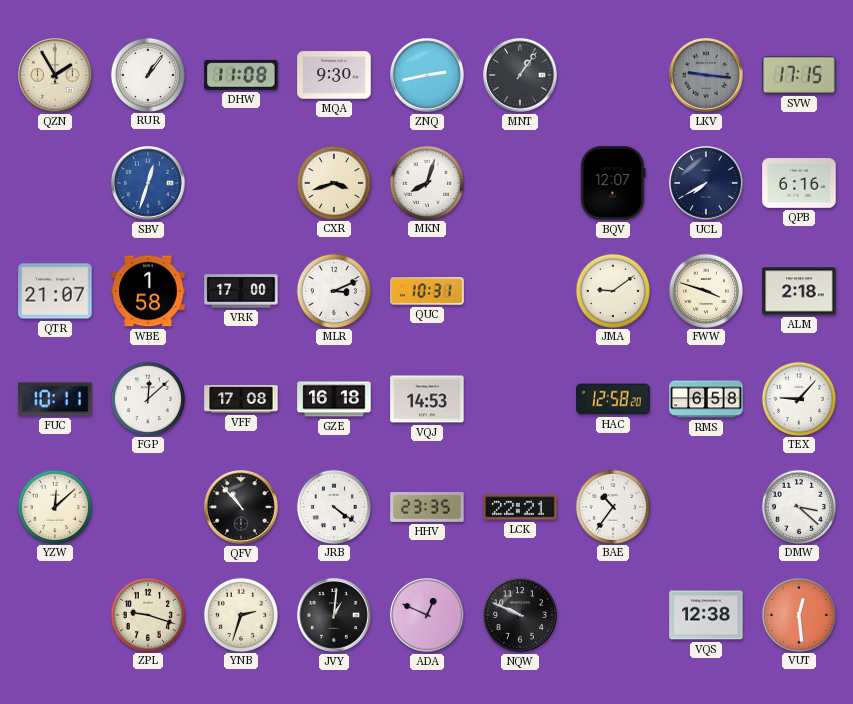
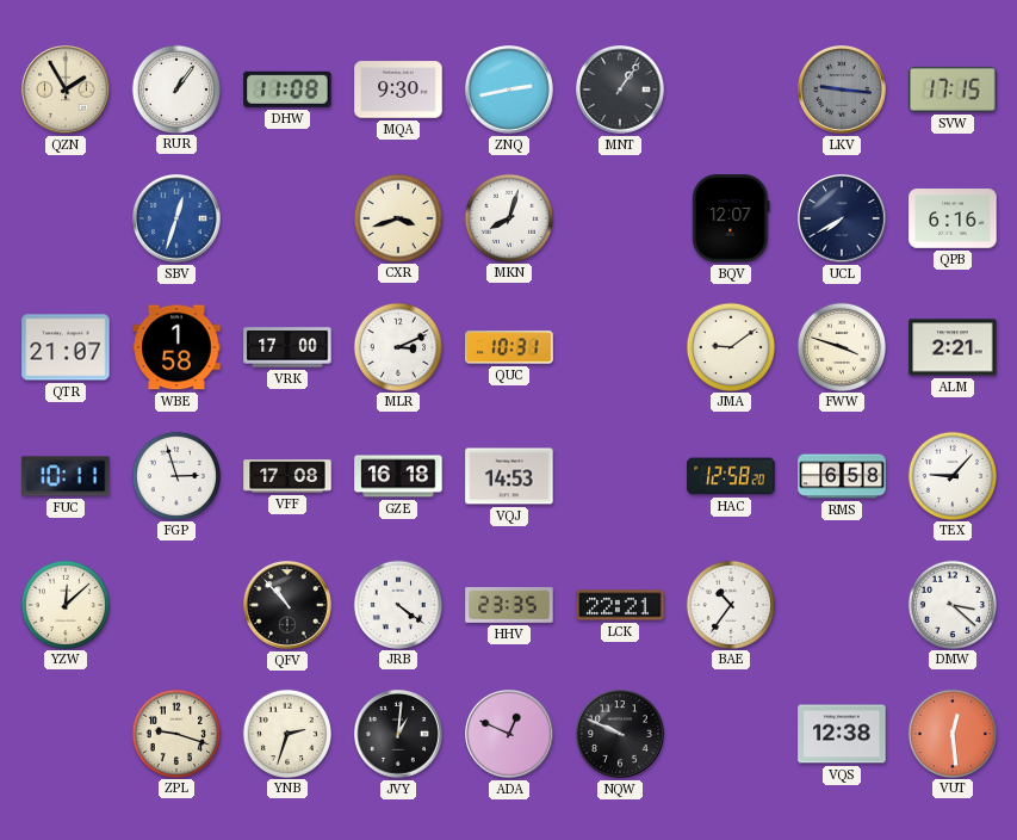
ALM: 2:18 -> 2:21 (953, 347)
FGP: 12:08 -> 2:57 (175, 475)
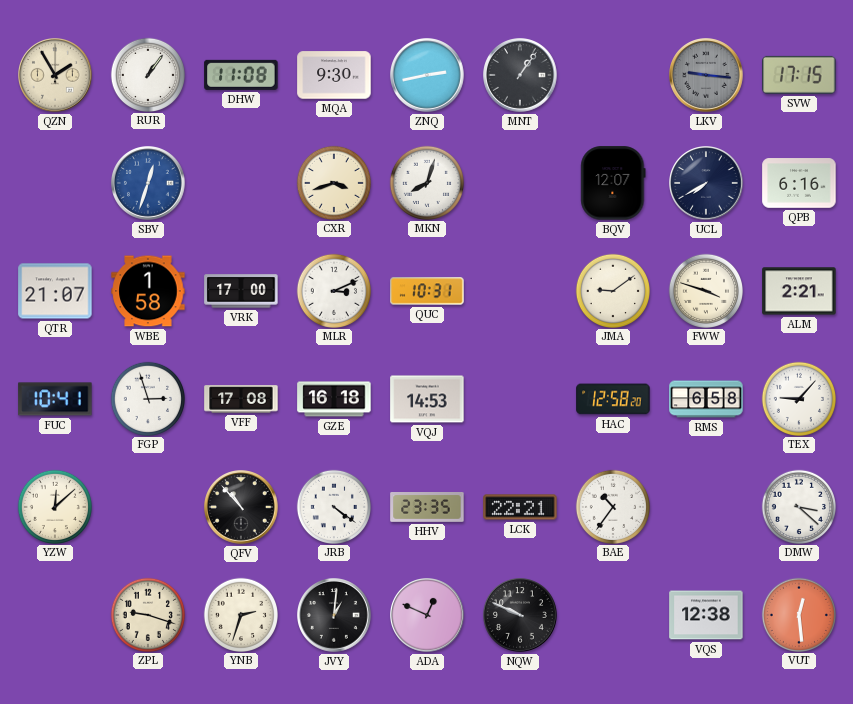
FUC: 10:11 -> 10:41 (55, 399)
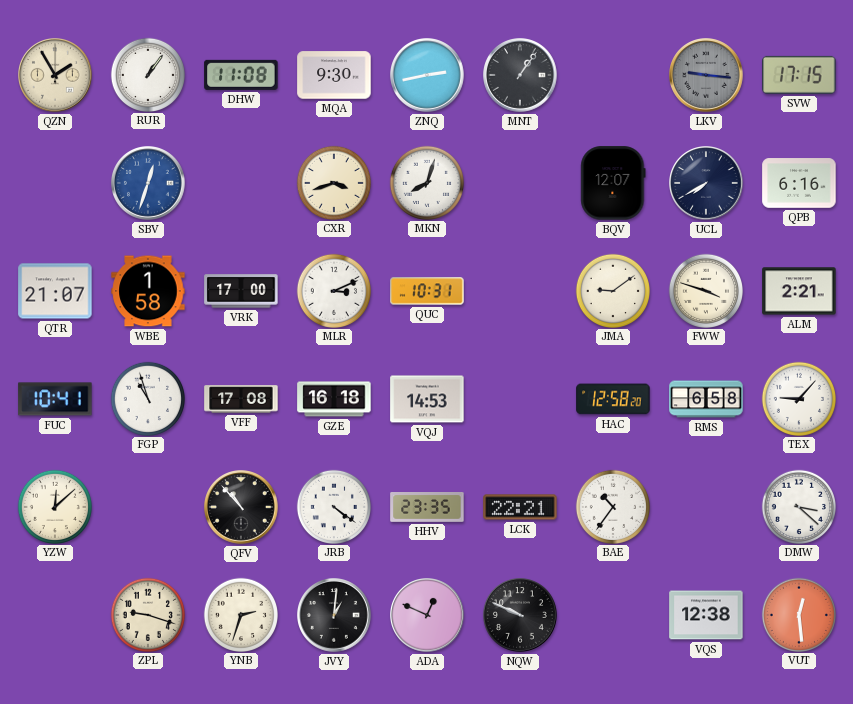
FGP: 2:57 -> 10:57 (147, 398)
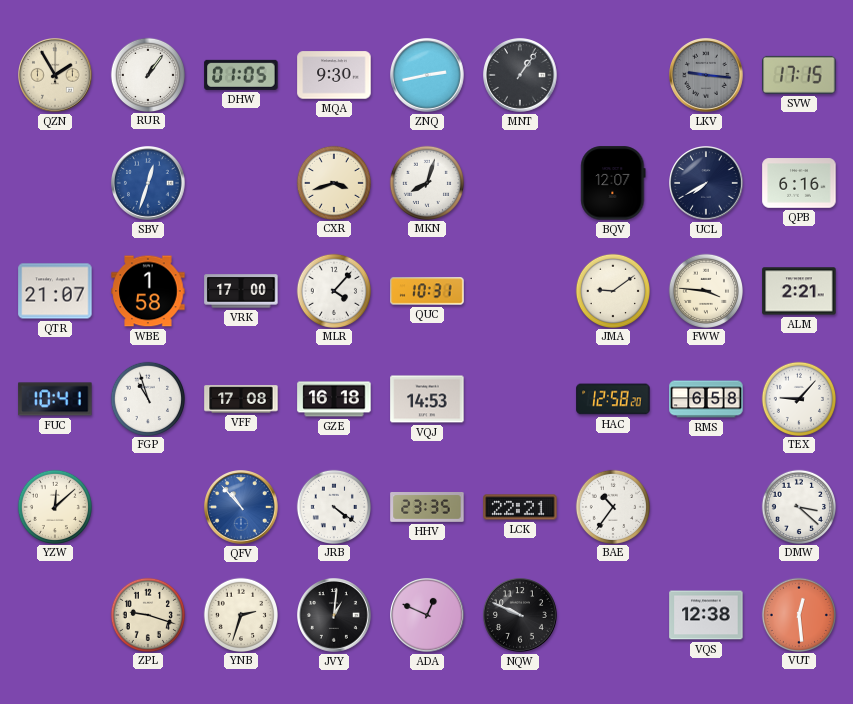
DHW: 11:08 -> 01:05 (241, 75)
MLR: 3:11 -> 4:07 (333, 290)
FWW: 3:48 -> 3:46 (705, 290)
QFV dial: black -> blue (242, 508)
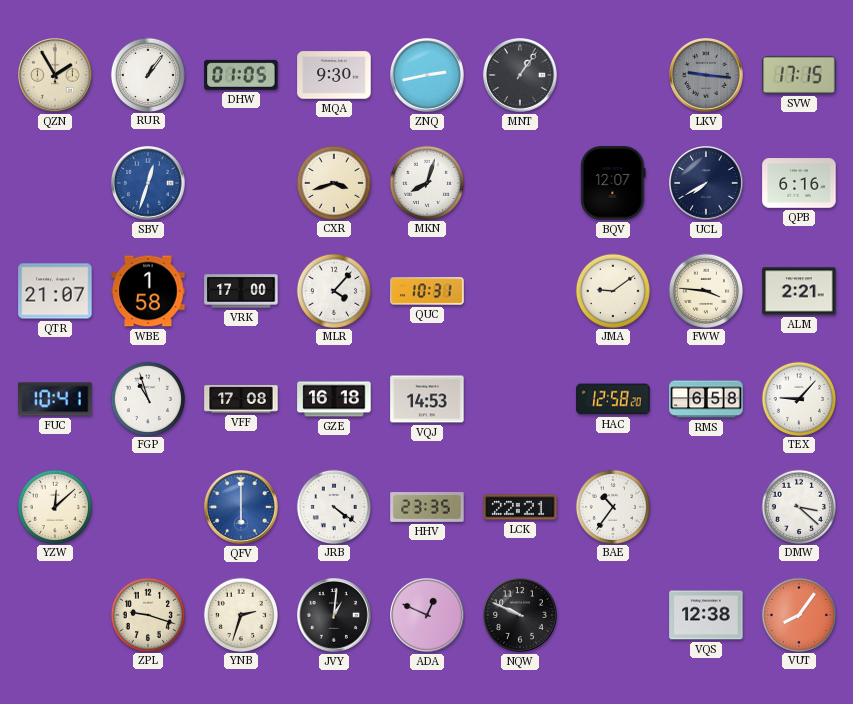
QFV: 10:53 -> 6:00 (242, 508)
VUT: 12:29 -> 8:06 (798, 614)
